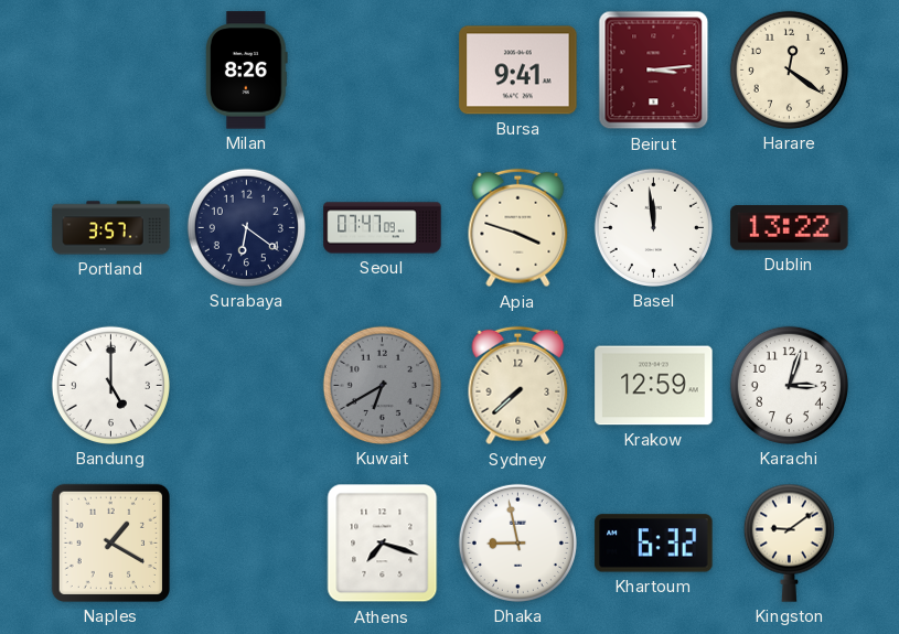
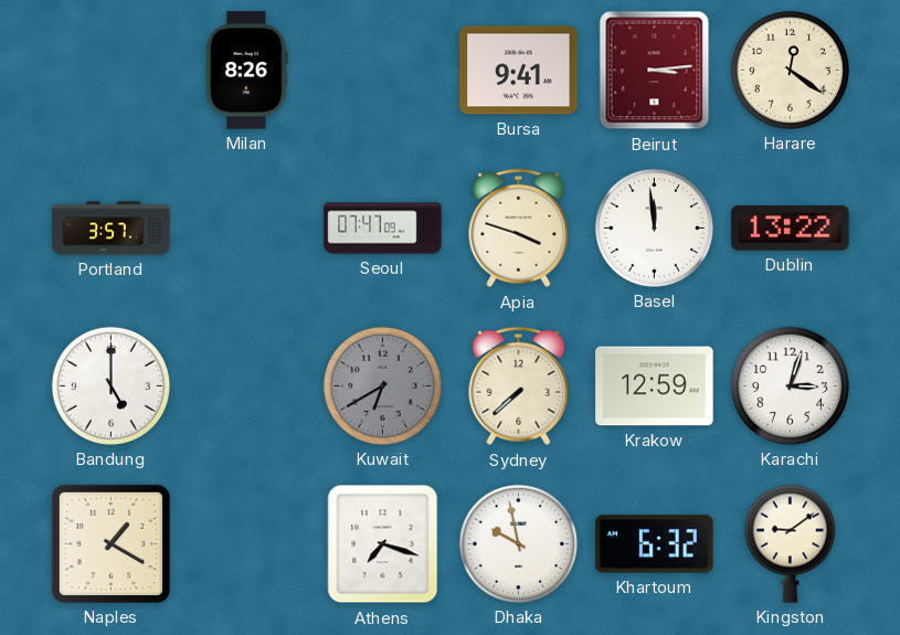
Surabaya: 6:21 -> none (246, 227)
Dhaka: 8:58 -> 9:58 (518, 543)
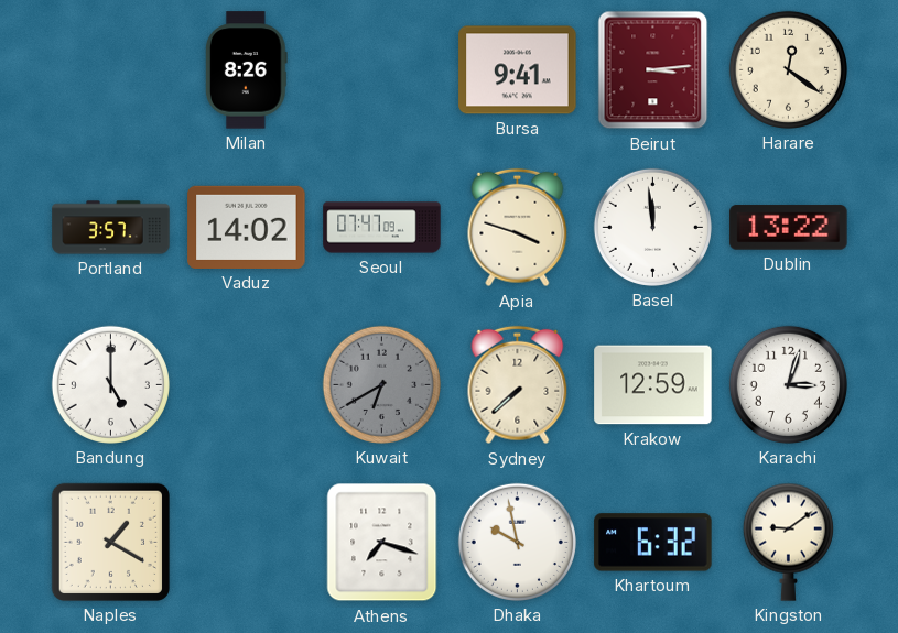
Vaduz: none -> 14:02 (247, 227)
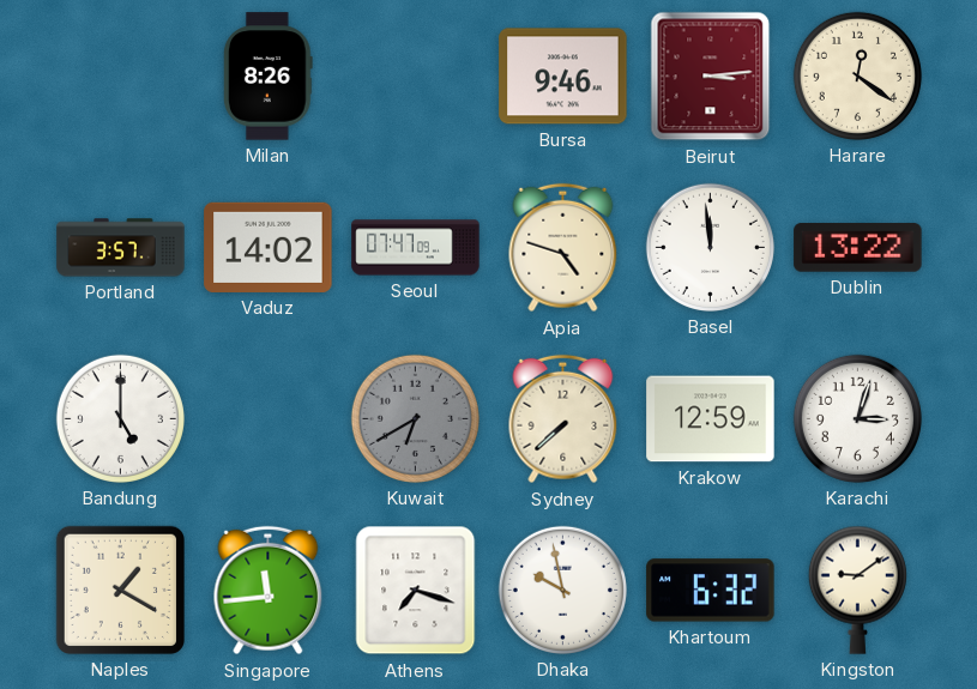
Bursa: 9:41 -> 9:46 (563, 77)
Apia: 3:48 -> 4:48 (563, 248)
Singapore: none -> 11:44 (269, 591)
